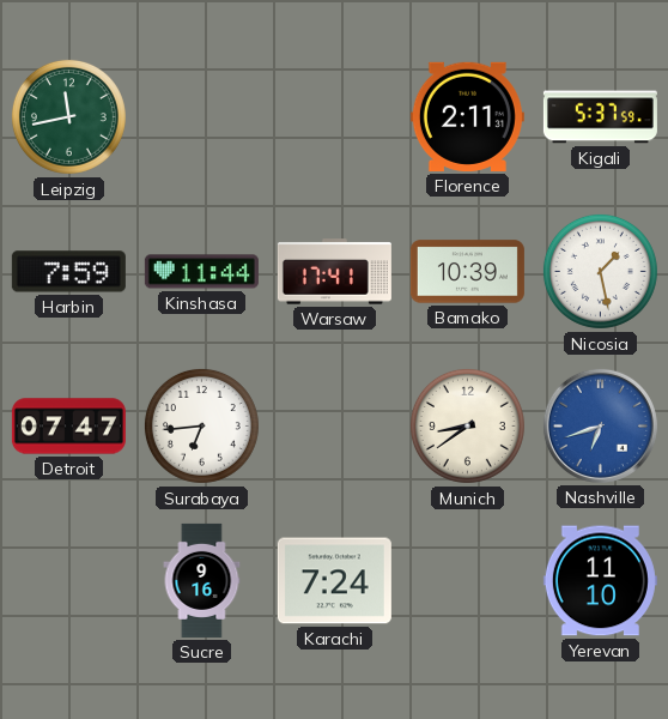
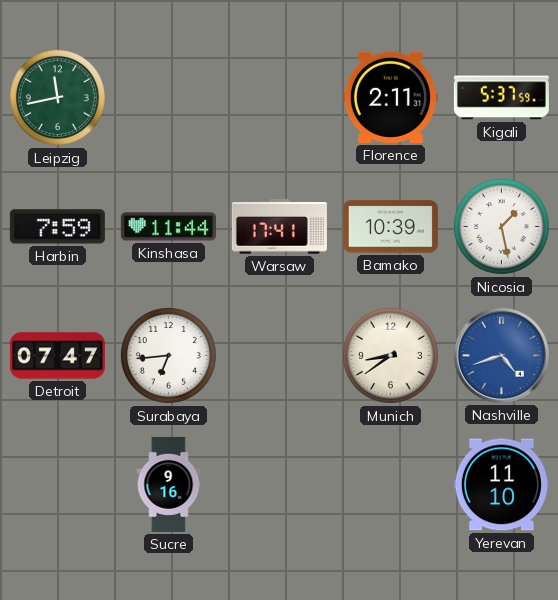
Nashville: 6:42 -> 4:42 (501, 355)
Karachi: 7:24 -> none (334, 581)
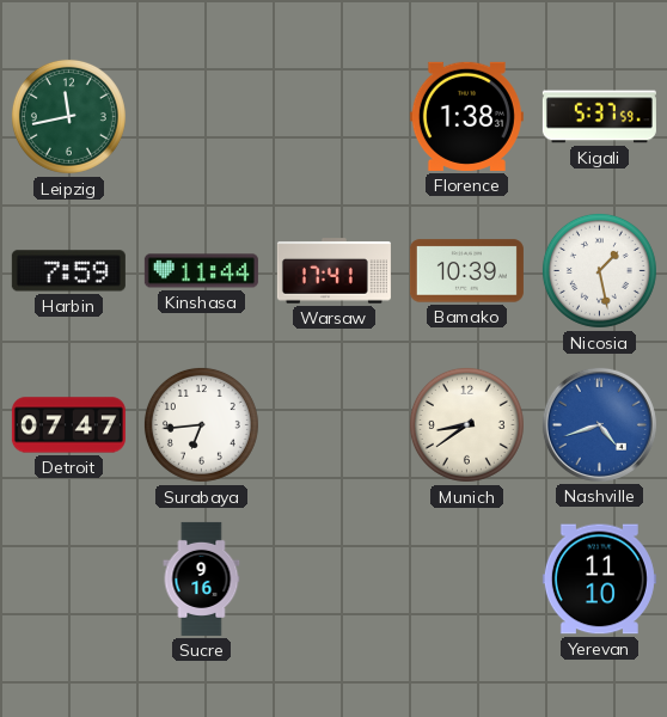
Florence: 2:11 -> 1:38 (466, 116)
